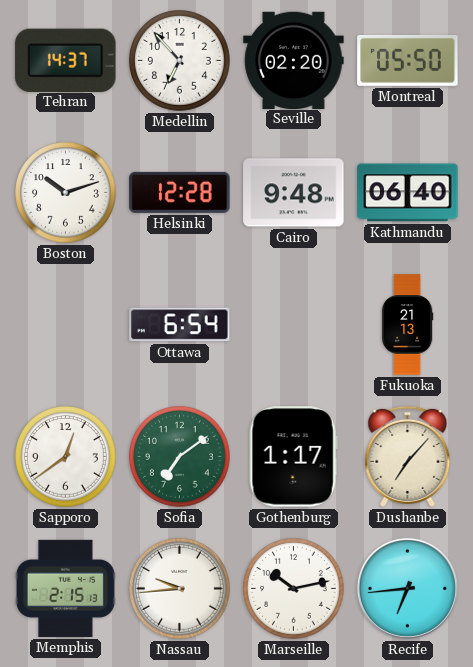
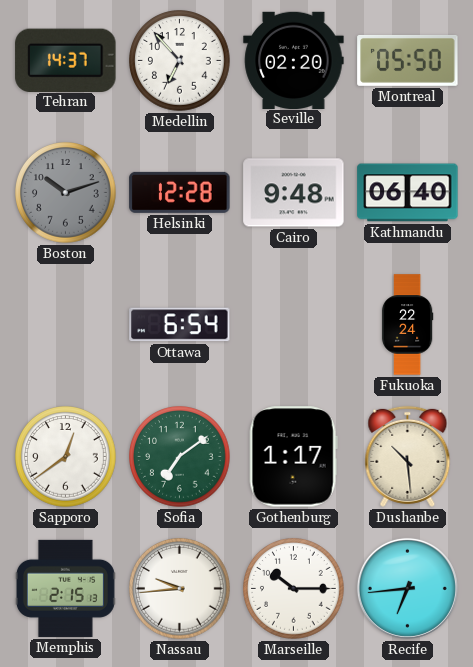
Boston dial: white -> grey (66, 193)
Fukuoka: 21:13 -> 22:24 (407, 325)
Dushanbe: 7:07 -> 10:29 (408, 456)
Marseille: 10:13 -> 10:15 (294, 589)
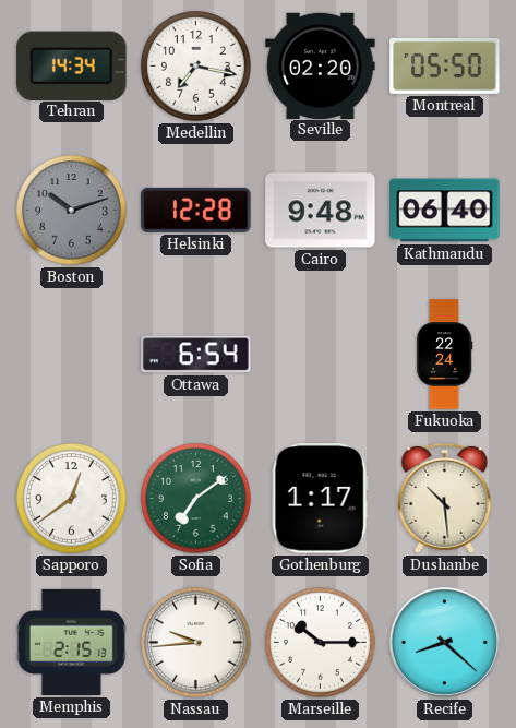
Tehran: 14:37 -> 14:34 (72, 65)
Medellin: 6:53 -> 7:17 (196, 67)
Recife: 6:44 -> 8:22 (444, 642)
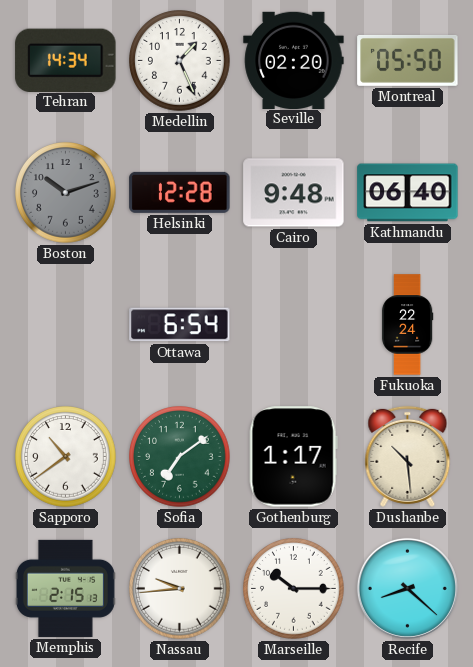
Medellin: 7:17 -> 1:26 (180, 61)
Sapporo: 12:39 -> 10:39 (66, 457)
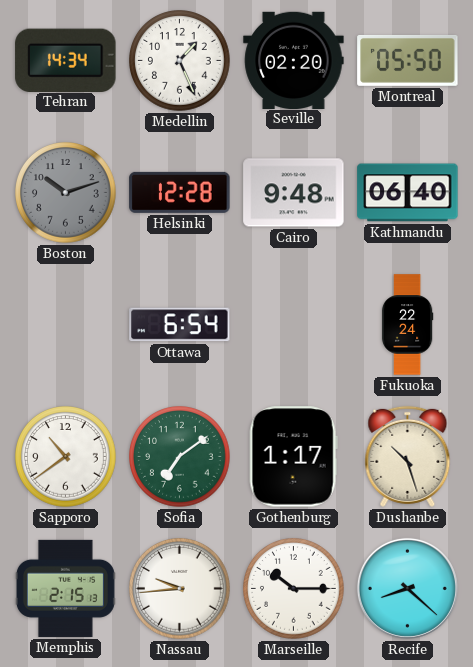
Dushanbe: 10:29 -> 10:27 (408, 456)
